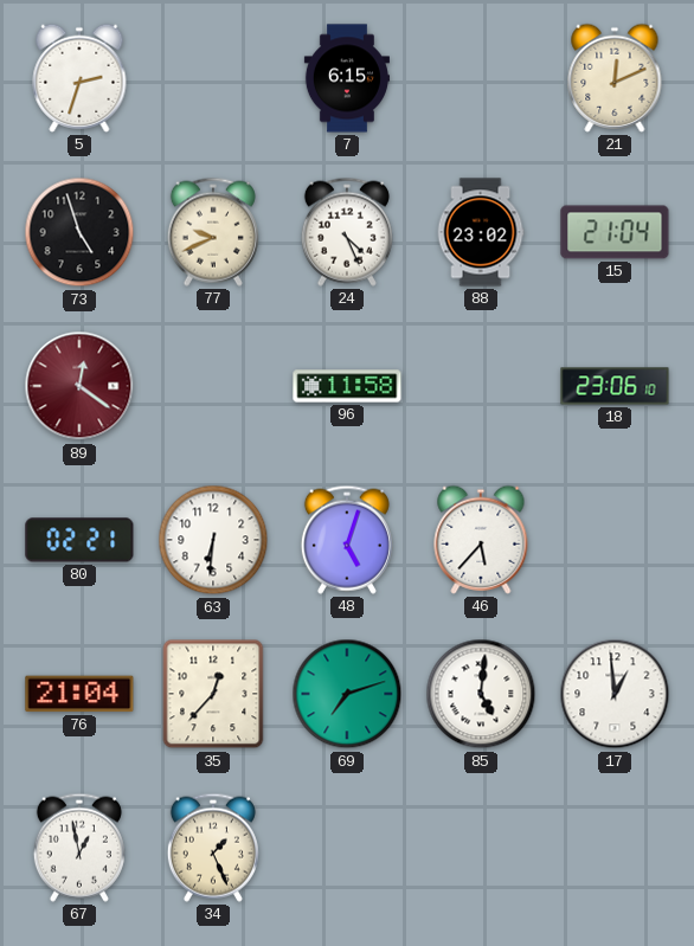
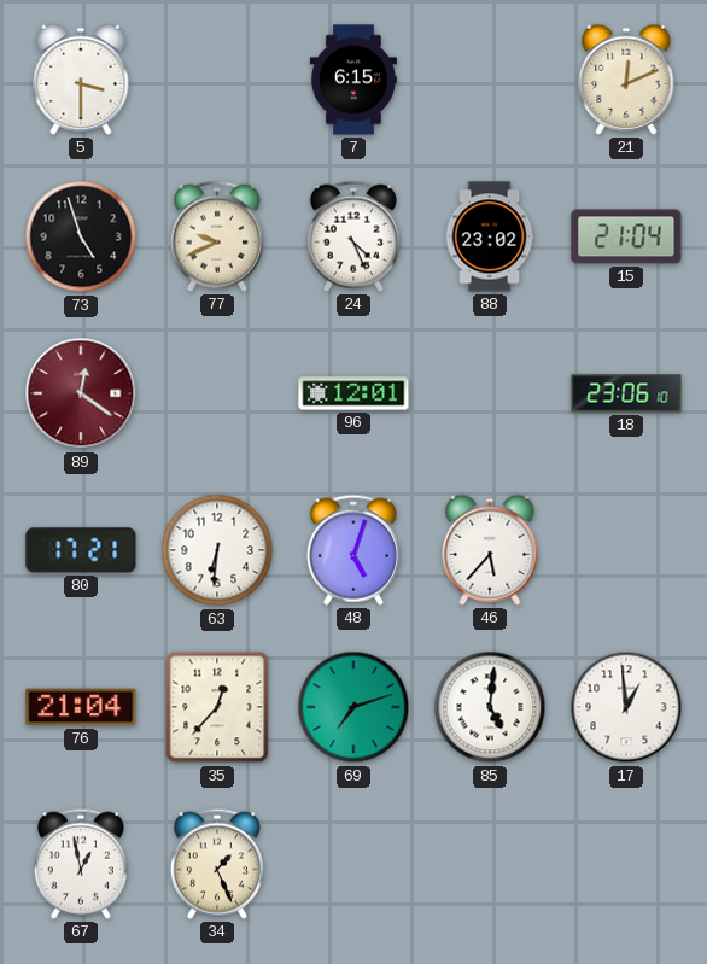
5: 2:33 -> 3:30 (81, 80)
96: 11:58 -> 12:01 (353, 393)
80: 02:21 -> 17:21 (81, 550)
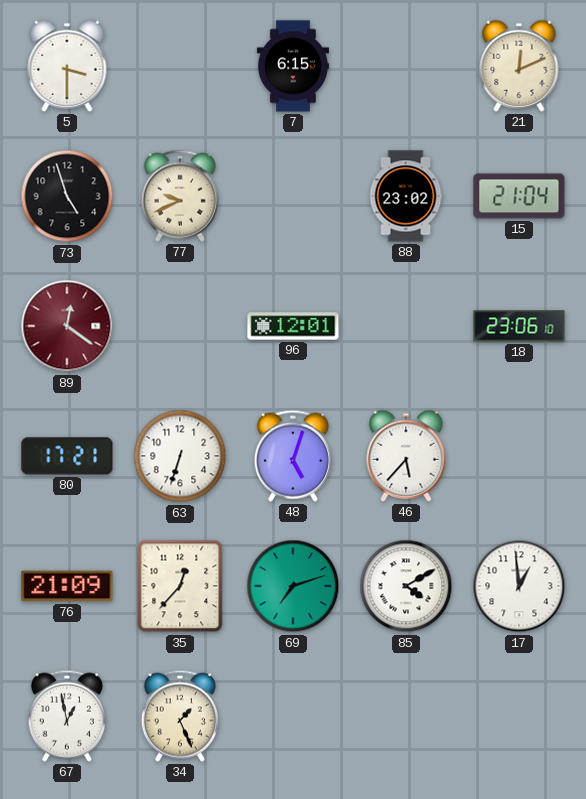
24: 4:26 -> none (353, 236)
63: 6:31 -> 6:33 (180, 456)
76: 21:04 -> 21:09 (67, 586)
85: 5:01 -> 4:10 (406, 586)
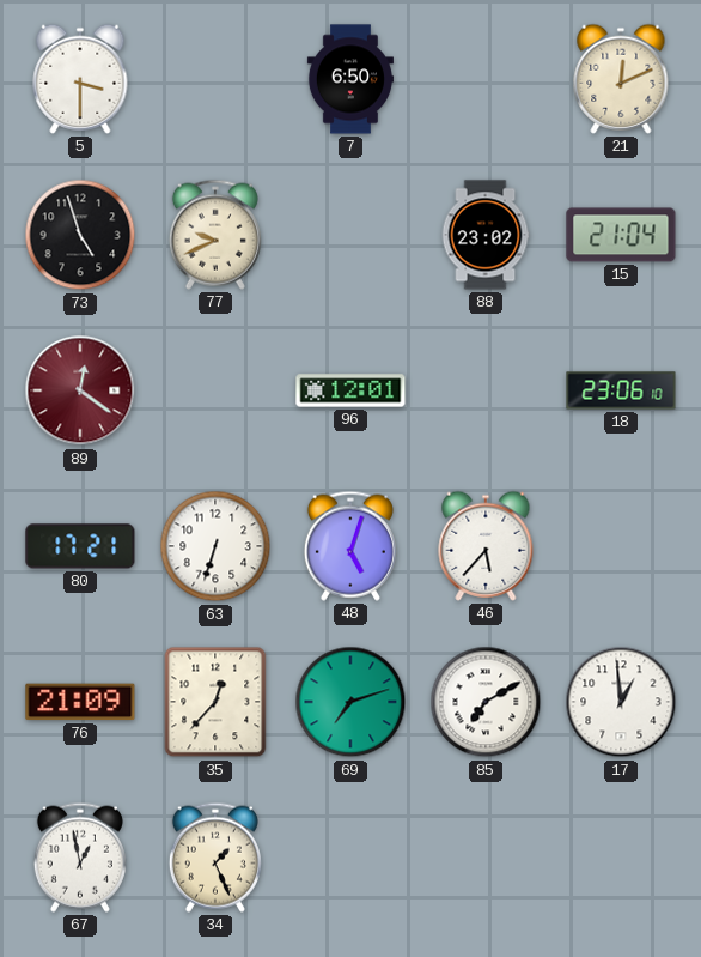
7: 6:15 -> 6:50 (350, 79)
85: 4:10 -> 7:10 (486, 702)
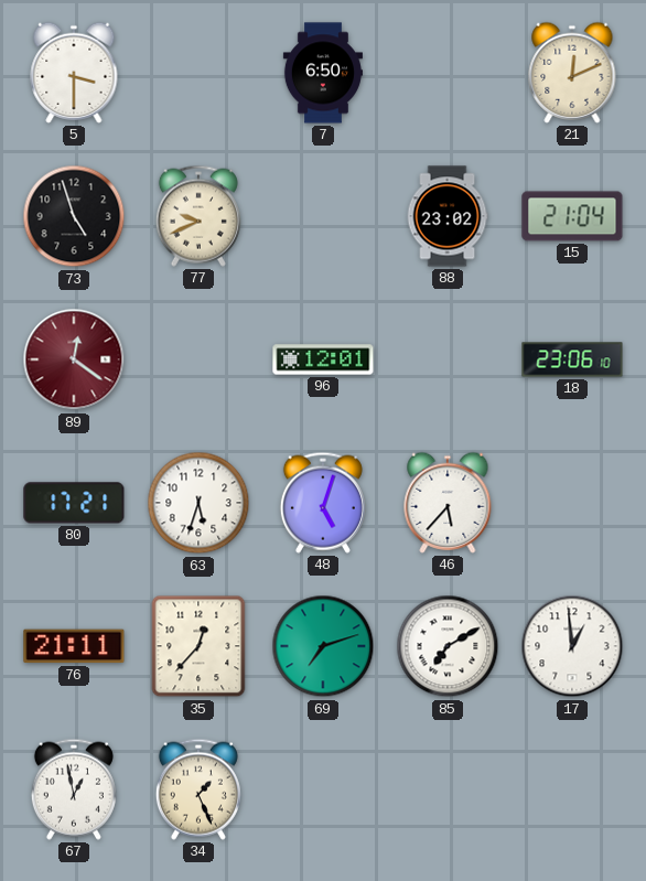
63: 6:33 -> 5:33 (198, 503)
76: 21:09 -> 21:11 (74, 646)
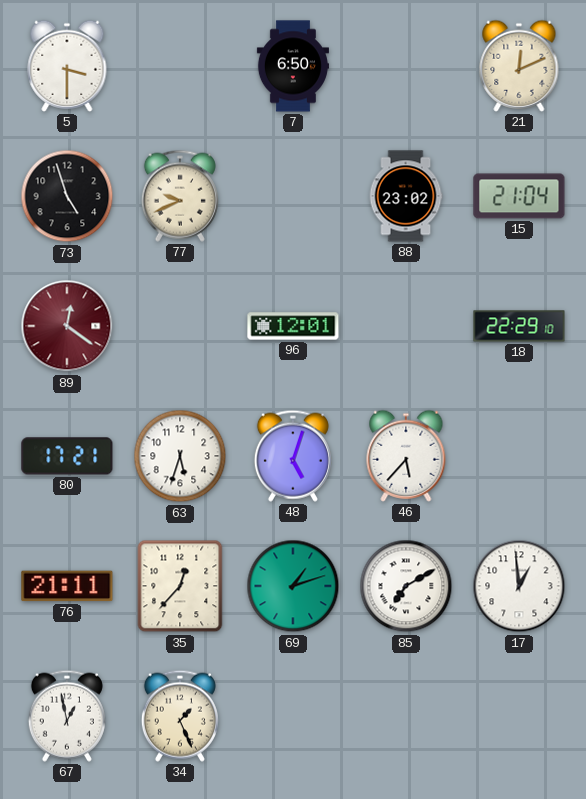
18: 23:06 -> 22:29 (519, 326)
69: 7:12 -> 1:12 (293, 586)
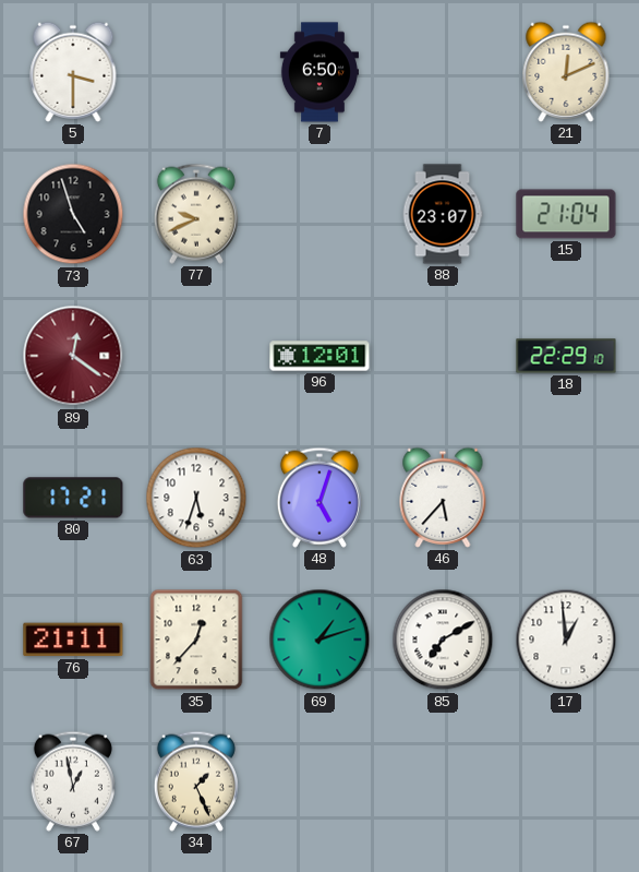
88: 23:02 -> 23:07 (443, 214)
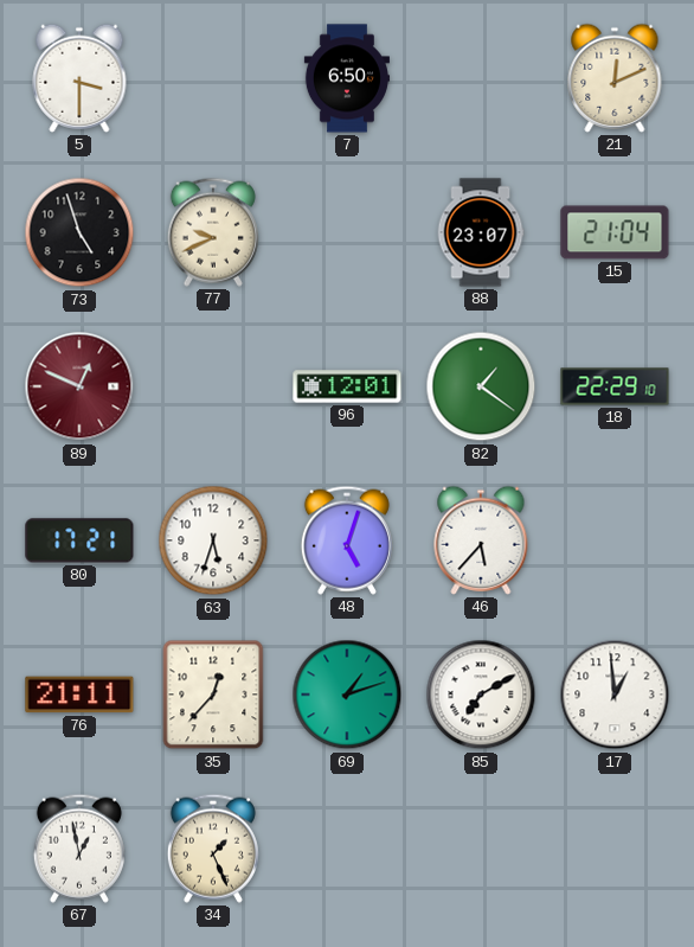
89: 12:21 -> 12:49 (79, 386)
82: none -> 1:21 (481, 386)
